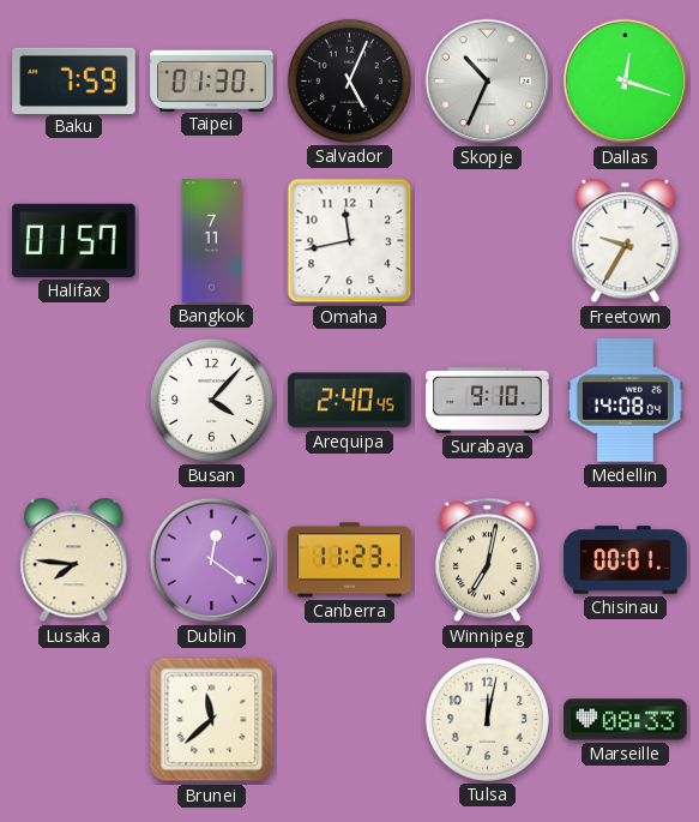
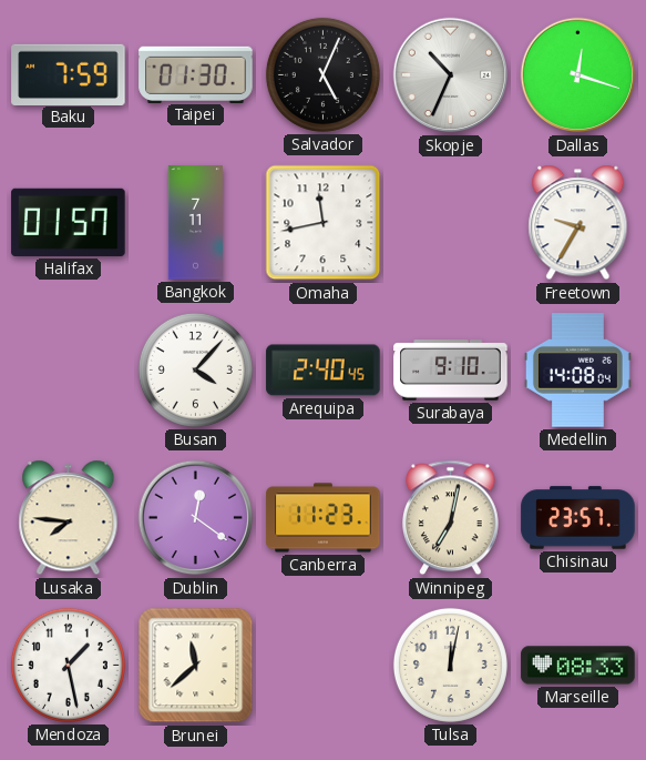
Chisinau: 00:01 -> 23:57 (578, 518)
Mendoza: none -> 1:28 (68, 665)
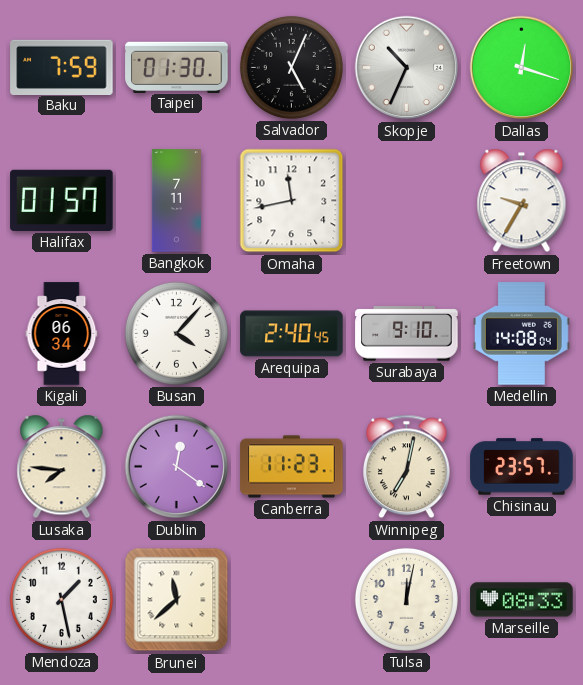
Kigali: none -> 06:34 (62, 334)
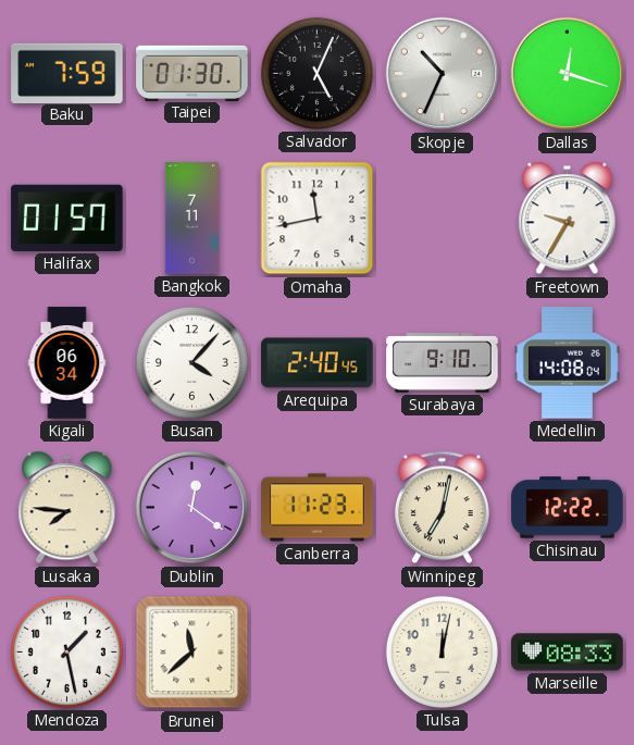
Chisinau: 23:57 -> 12:22 (568, 508)
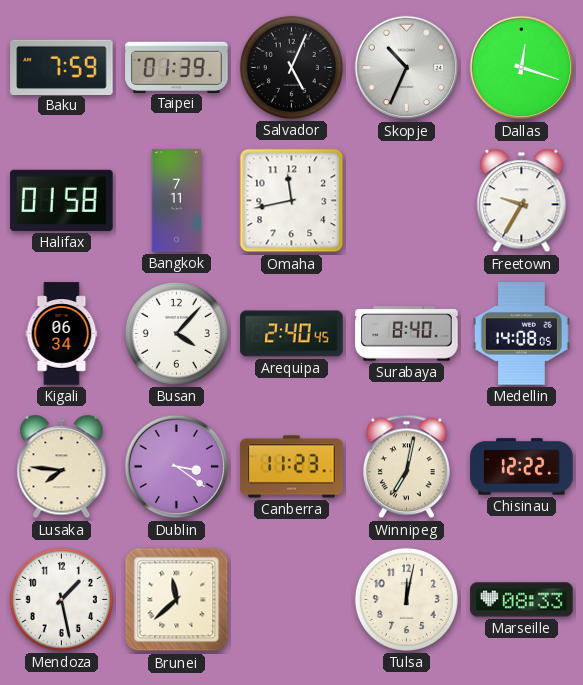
Taipei: 01:30 -> 01:39 (177, 67)
Halifax: 01:57 -> 01:58 (62, 200)
Surabaya: 9:10 -> 8:40 (407, 334)
Medellin: 14:08:04 -> 14:08:05 (521, 334)
Dublin: 12:21 -> 3:21 (177, 467)
